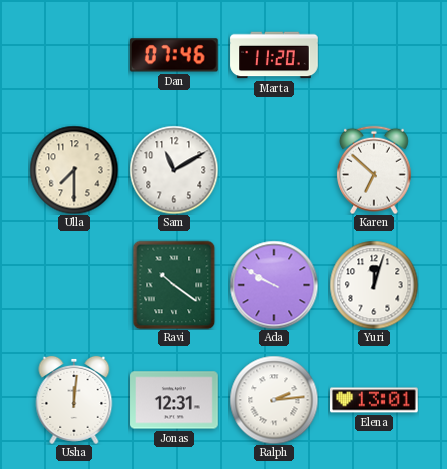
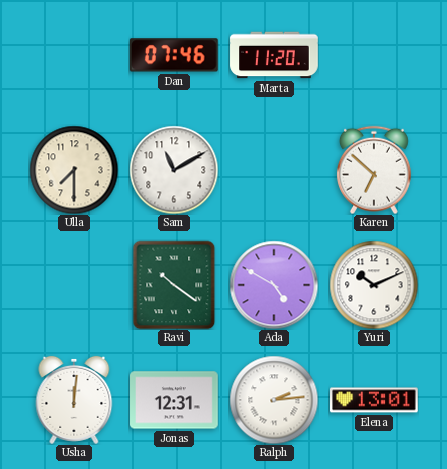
Ada: 9:50 -> 4:50 (274, 285)
Yuri: 12:03 -> 10:11 (374, 285)
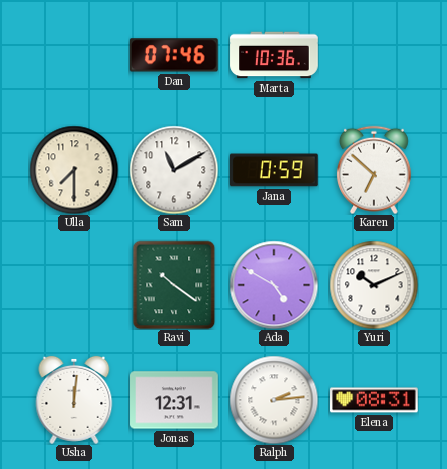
Marta: 11:20 -> 10:36 (274, 55)
Jana: none -> 0:59 (274, 170)
Elena: 13:01 -> 08:31 (374, 400)
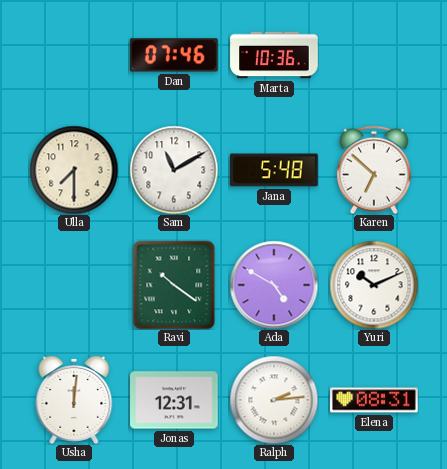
Jana: 0:59 -> 5:48 (274, 170)
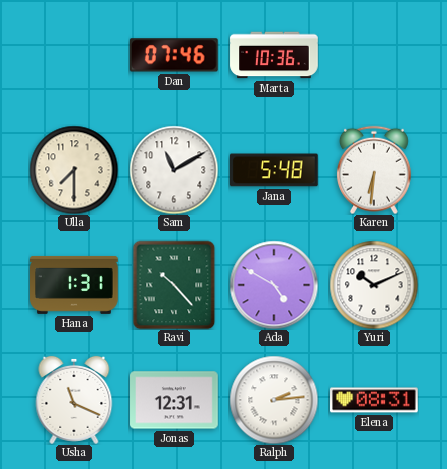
Karen: 6:52 -> 6:31 (374, 170)
Hana: none -> 1:31 (74, 285)
Ravi: 10:21 -> 10:23 (174, 285)
Usha: 12:01 -> 11:19 (74, 400)
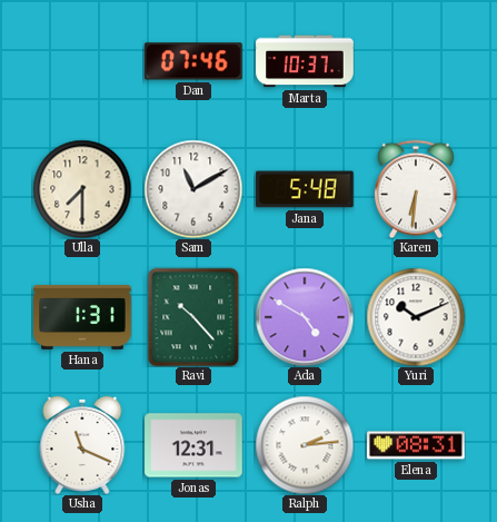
Marta: 10:36 -> 10:37 (305, 61)
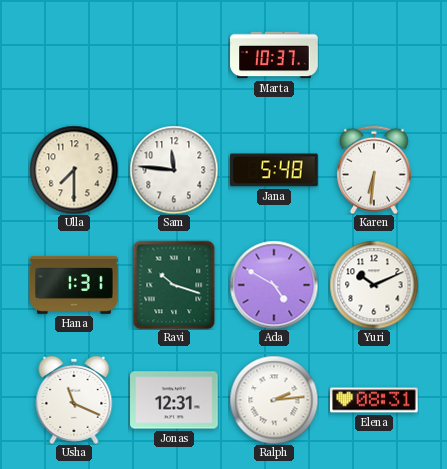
Dan: 07:46 -> none (193, 61)
Sam: 11:10 -> 11:46 (174, 170)
Ravi: 10:23 -> 10:18 (174, 285)
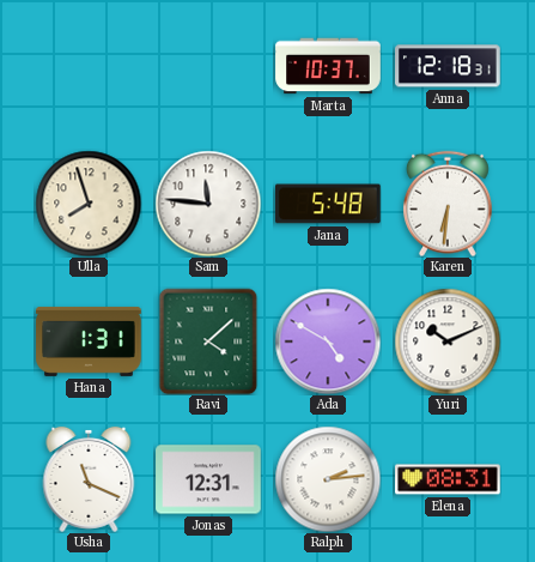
Anna: none -> 12:18 (449, 66)
Ulla: 7:30 -> 7:57 (89, 204)
Ravi: 10:18 -> 4:08 (208, 342)
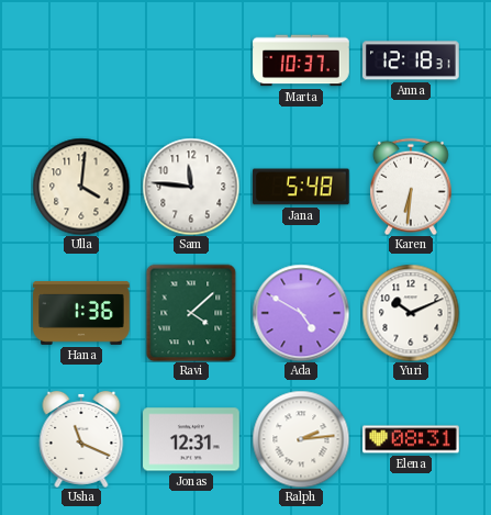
Ulla: 7:57 -> 4:01 (81, 187)
Hana: 1:31 -> 1:36 (81, 313)
